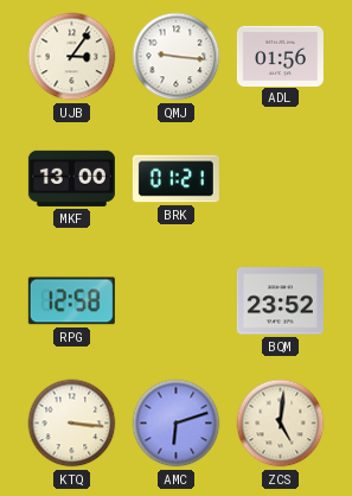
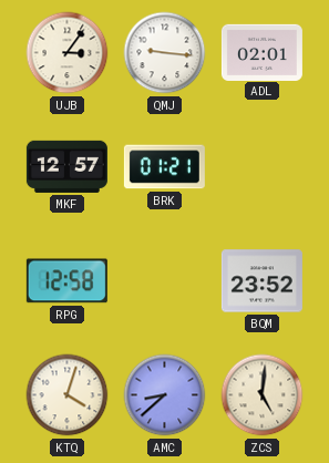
ADL: 01:56 -> 02:01 (261, 52)
MKF: 13:00 -> 12:57 (66, 166)
KTQ: 3:16 -> 4:03 (68, 395)
AMC: 6:12 -> 8:38 (165, 395)
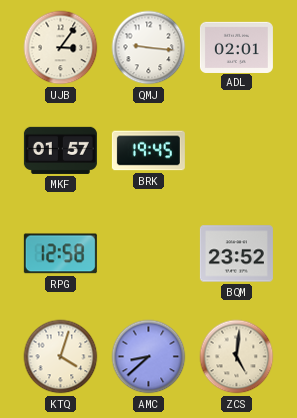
MKF: 12:57 -> 01:57 (60, 150)
BRK: 01:21 -> 19:45 (148, 151)
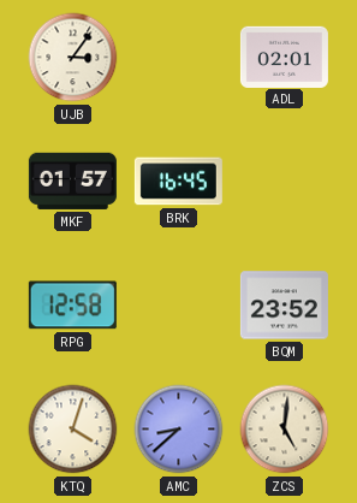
QMJ: 9:16 -> none (149, 48)
BRK: 19:45 -> 16:45 (178, 182)
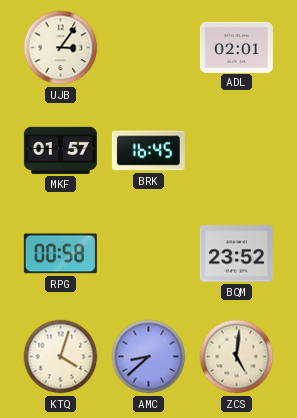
RPG: 12:58 -> 00:58 (60, 254)
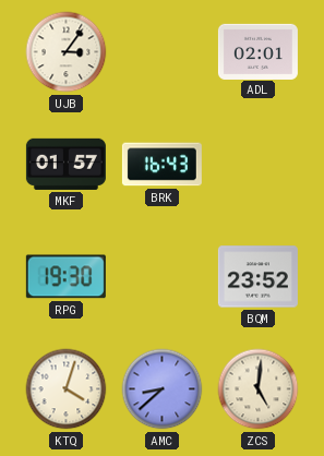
BRK: 16:45 -> 16:43 (161, 165)
RPG: 00:58 -> 19:30 (65, 277)
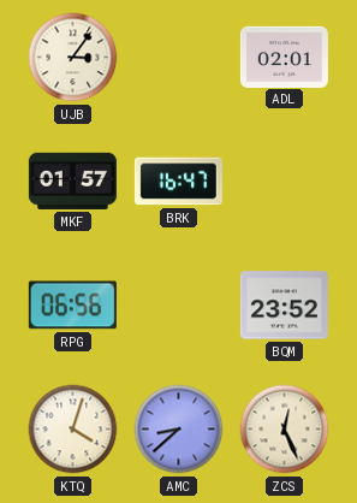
BRK: 16:43 -> 16:47 (178, 182)
RPG: 19:30 -> 06:56 (72, 306)
ZCS: 5:01 -> 12:26 (285, 430)
